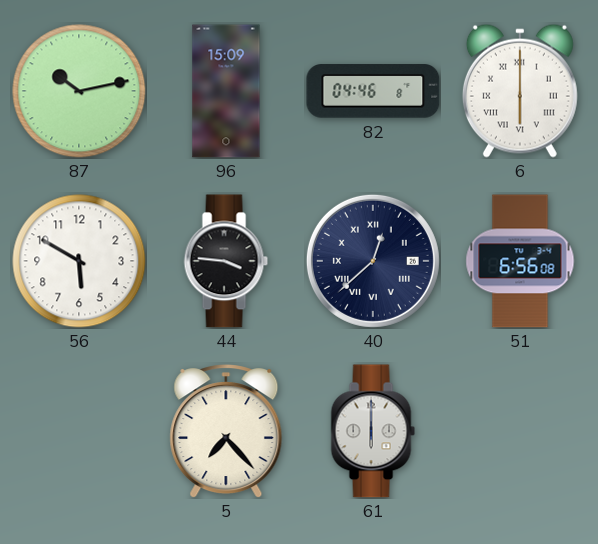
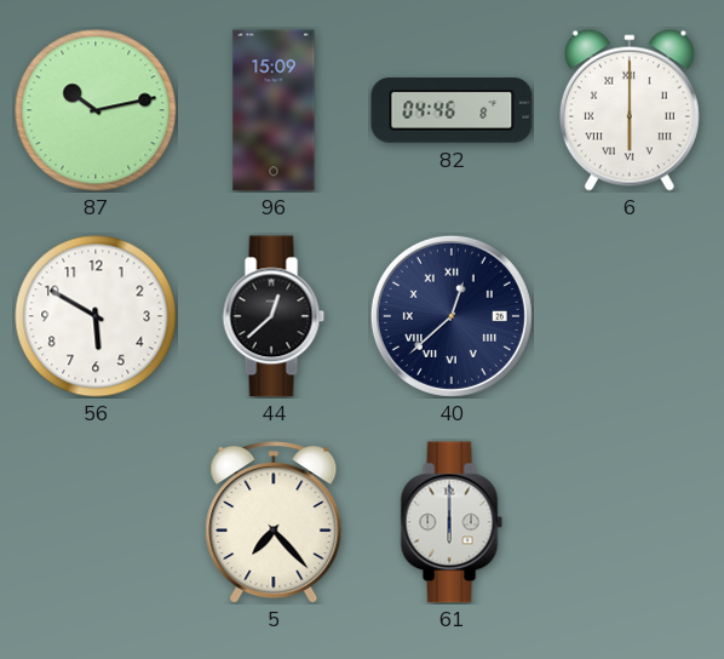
44: 3:46 -> 12:38 (274, 316)
51: 6:56 -> none (520, 261)
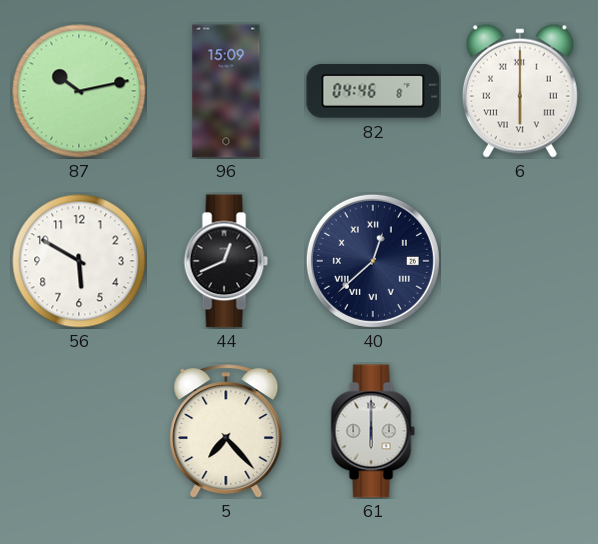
44: 12:38 -> 12:41 (226, 261)
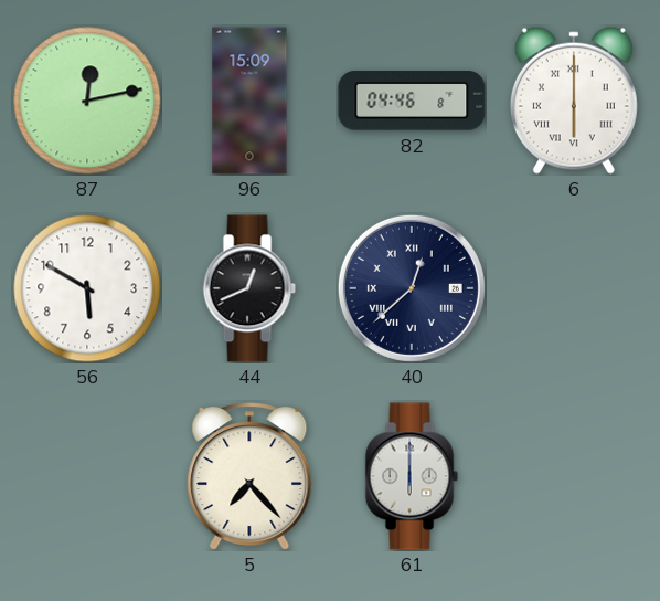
87: 10:13 -> 12:13 (87, 101)
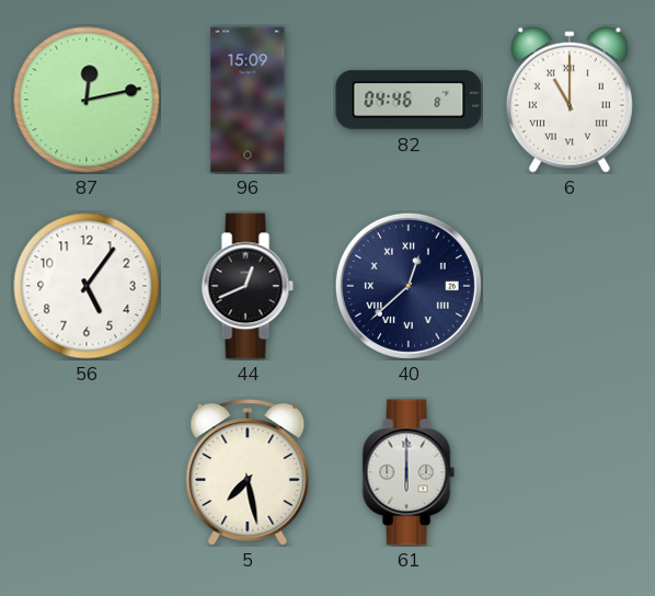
6: 6:00 -> 11:00 (570, 100)
56: 5:50 -> 5:06 (87, 286)
5: 7:23 -> 7:28 (248, 472)
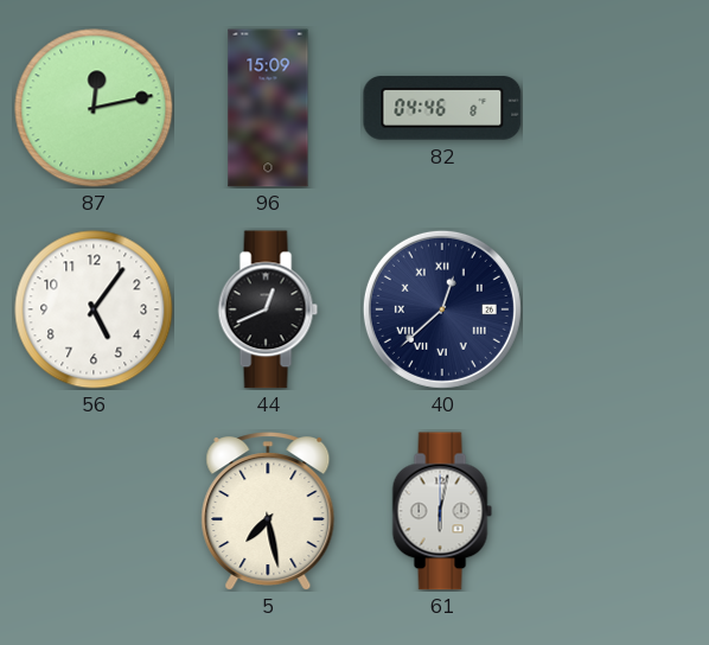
6: 11:00 -> none (570, 100)
61: 6:00 -> 6:02 (442, 511)
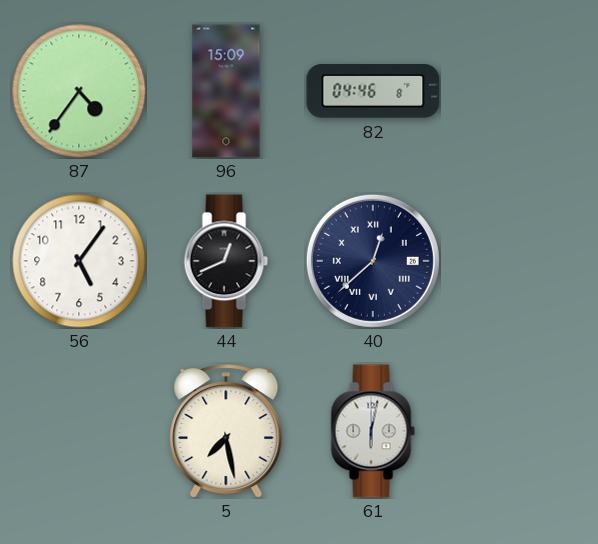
87: 12:13 -> 4:36 (79, 91)
